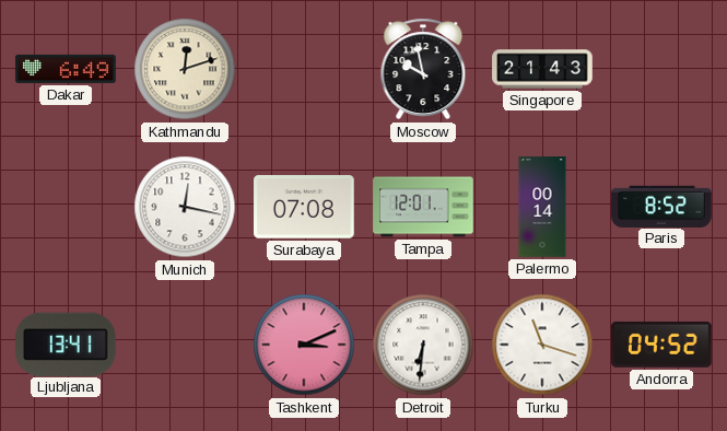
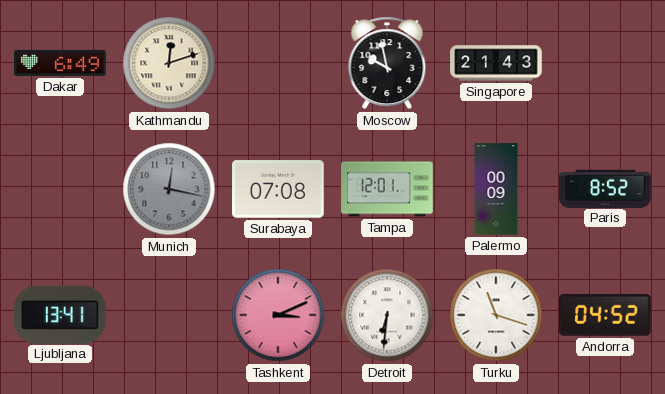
Munich dial: white -> grey (169, 189)
Palermo: 00:14 -> 00:09 (496, 189)
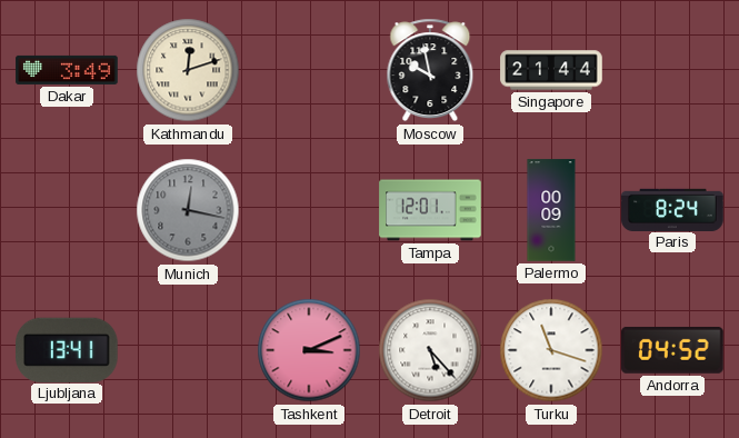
Dakar: 6:49 -> 3:49 (67, 70)
Singapore: 21:43 -> 21:44 (551, 70)
Surabaya: 07:08 -> none (278, 189)
Paris: 8:52 -> 8:24 (672, 209)
Detroit: 6:31 -> 5:23 (430, 350)
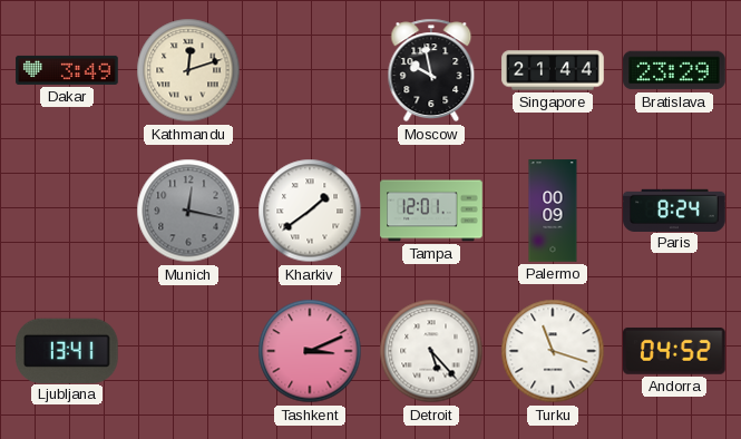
Bratislava: none -> 23:29 (674, 70)
Kharkiv: none -> 1:39 (310, 211)
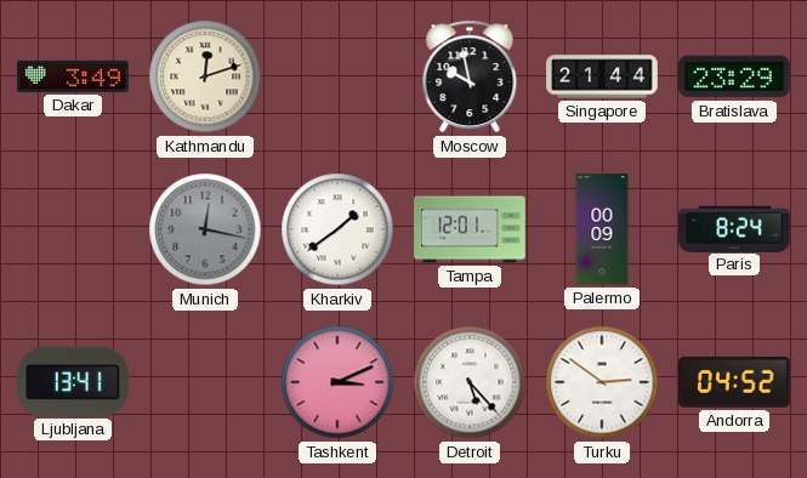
Turku: 11:18 -> 2:51 (602, 382)
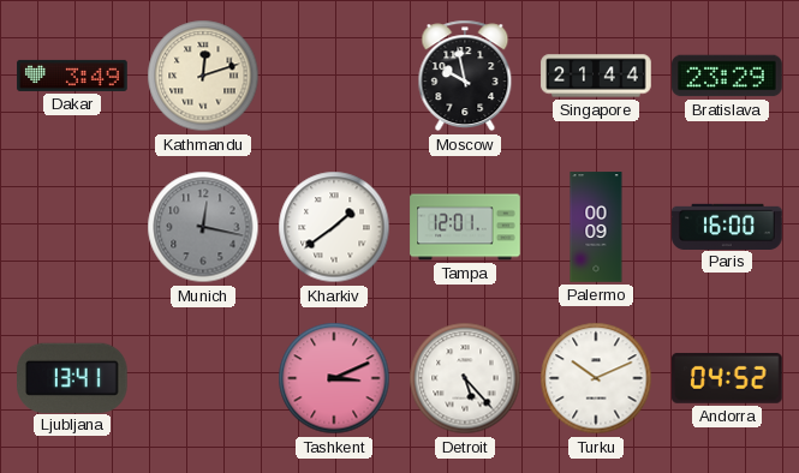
Paris: 8:24 -> 16:00 (727, 226)
Turku: 2:51 -> 10:11 (596, 378)
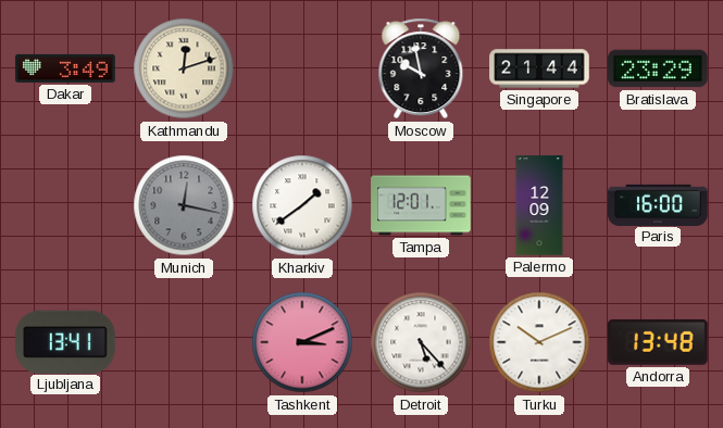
Palermo: 00:09 -> 12:09 (539, 205)
Andorra: 04:52 -> 13:48 (659, 342)
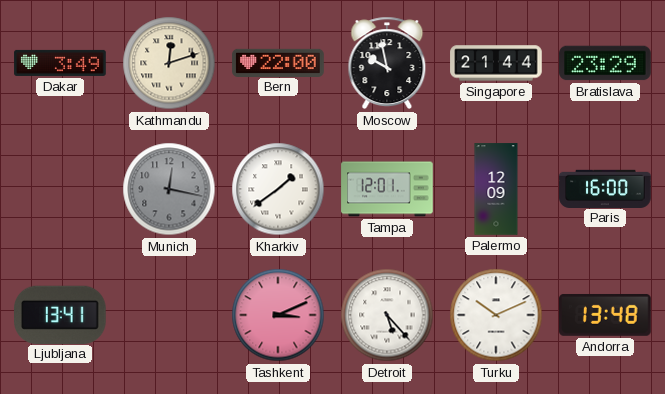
Bern: none -> 22:00 (278, 62)
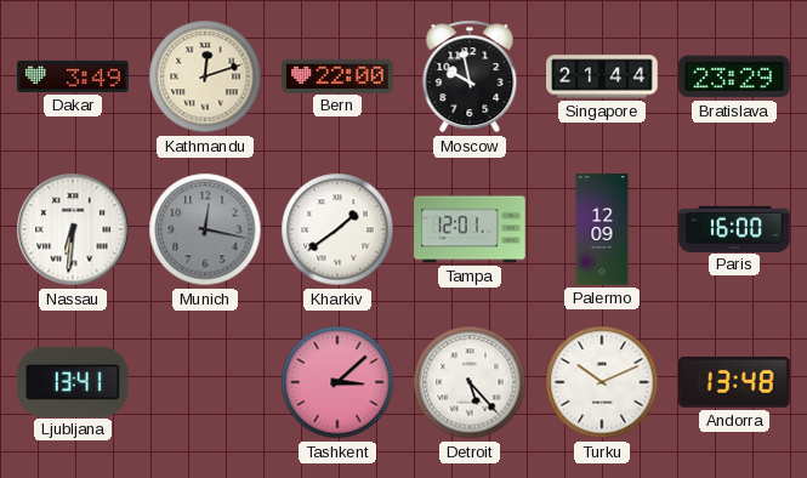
Nassau: none -> 6:31 (73, 229)
Tashkent: 3:11 -> 3:08 (337, 382)
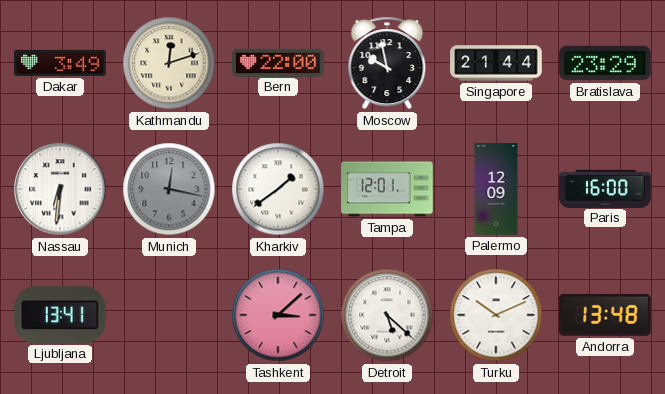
Detroit: 5:23 -> 5:22 (387, 315)
